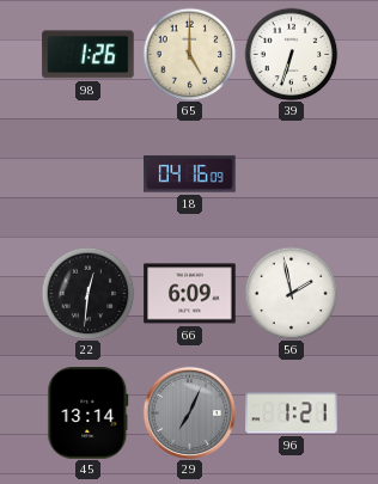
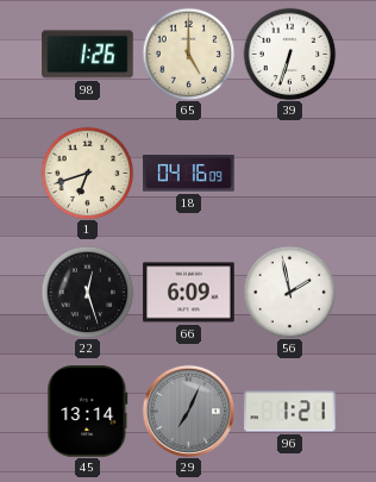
1: none -> 6:42 (87, 173)
22: 12:31 -> 12:27 (87, 292)
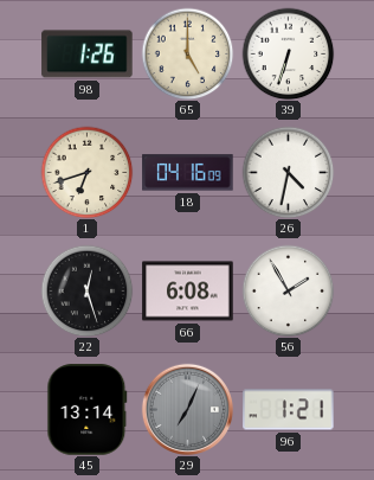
26: none -> 4:32 (288, 172)
66: 6:09 -> 6:08 (188, 292)
56: 1:58 -> 1:55 (288, 290)
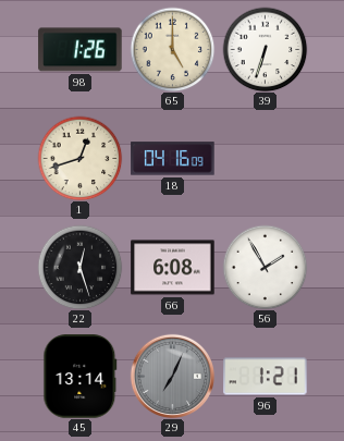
1: 6:42 -> 12:42 (79, 158)
26: 4:32 -> none (288, 172)
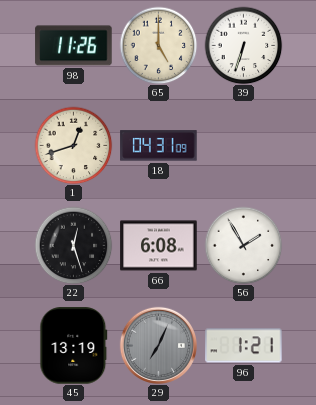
98: 1:26 -> 11:26 (74, 46)
18: 04:16 -> 04:31 (159, 146)
45: 13:14 -> 13:19 (74, 346)
